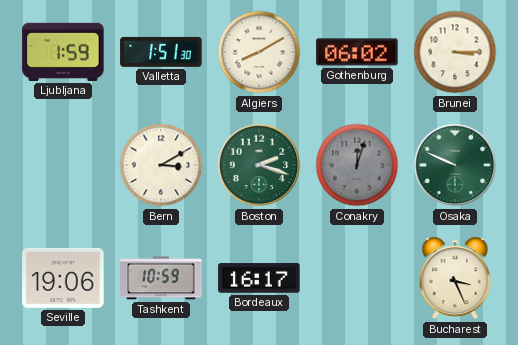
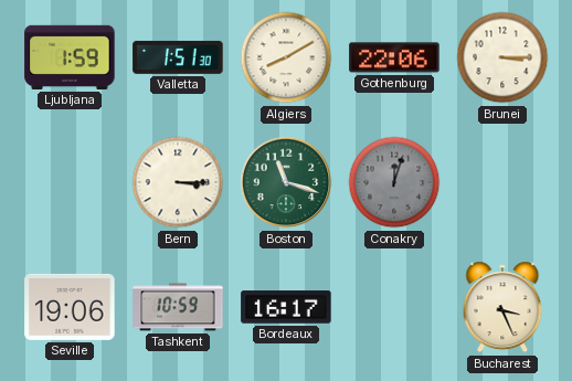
Gothenburg: 06:02 -> 22:06 (394, 57)
Bern: 3:10 -> 3:15 (178, 182)
Boston: 2:18 -> 11:18 (286, 182)
Osaka: 9:49 -> none (455, 165)
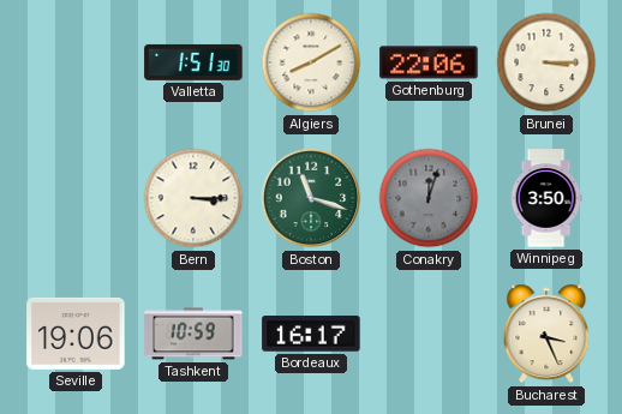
Ljubljana: 1:59 -> none (70, 57)
Winnipeg: none -> 3:50 (546, 198)
